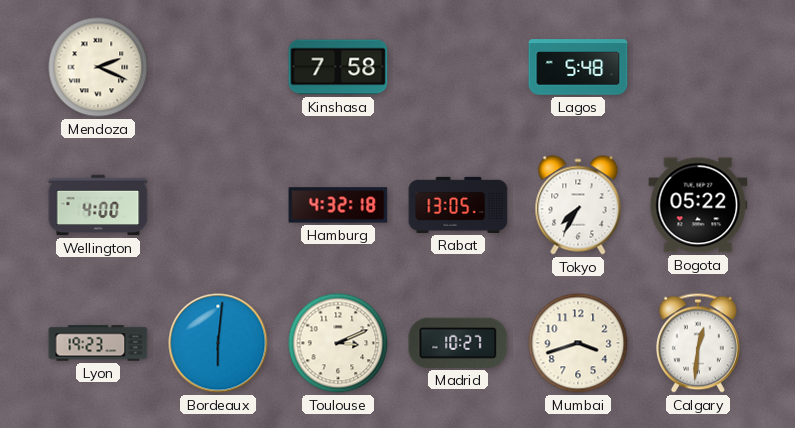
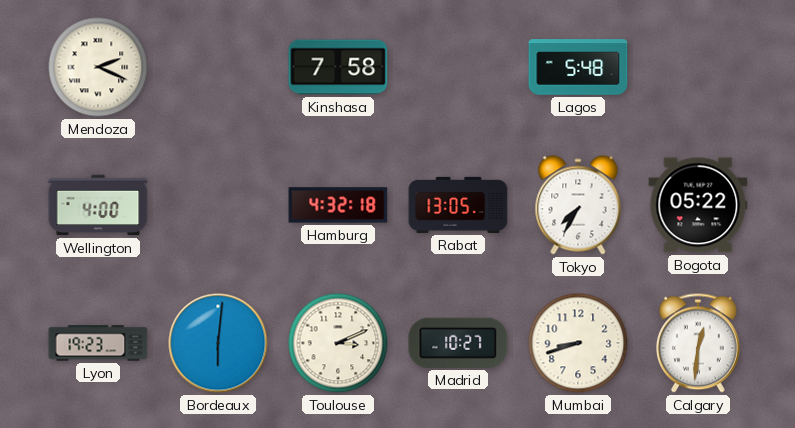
Mumbai: 3:42 -> 8:42 (578, 343)
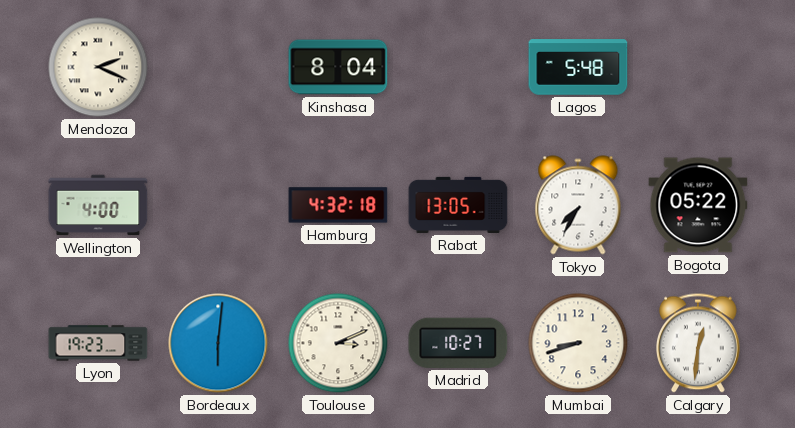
Kinshasa: 7:58 -> 8:04 (338, 67)
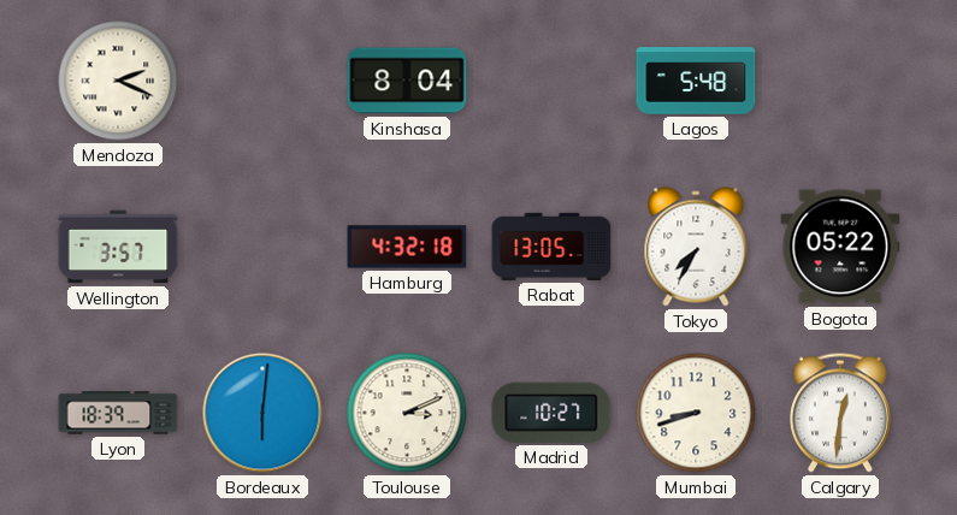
Wellington: 4:00 -> 3:57 (118, 247)
Lyon: 19:23 -> 18:39 (118, 413)
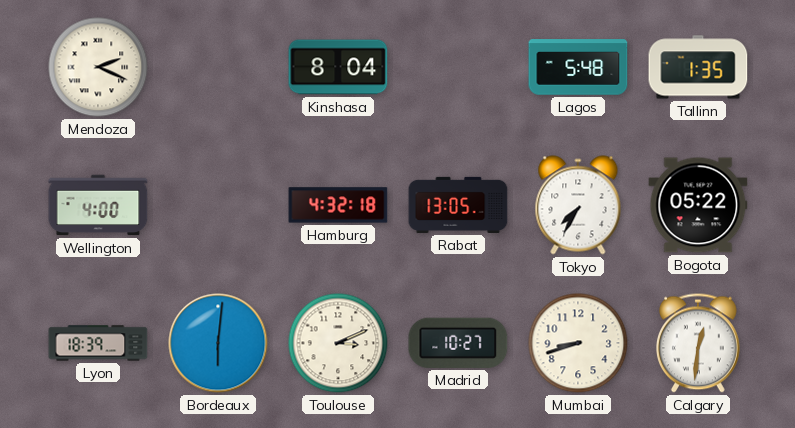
Tallinn: none -> 1:35 (698, 67)
Wellington: 3:57 -> 4:00 (98, 205)
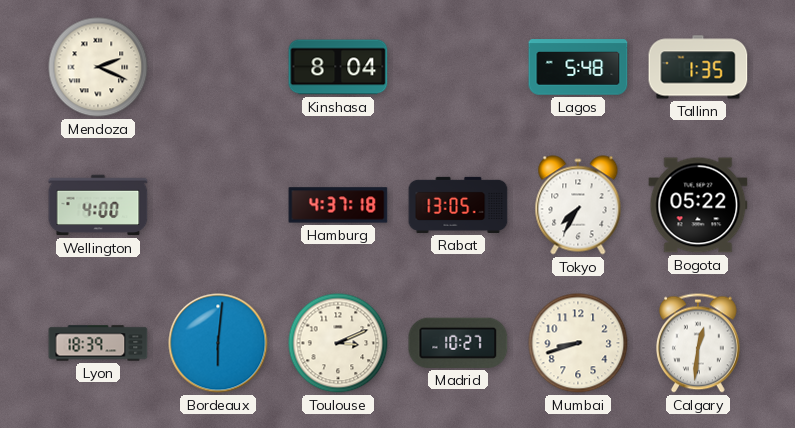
Hamburg: 4:32 -> 4:37 (338, 205)
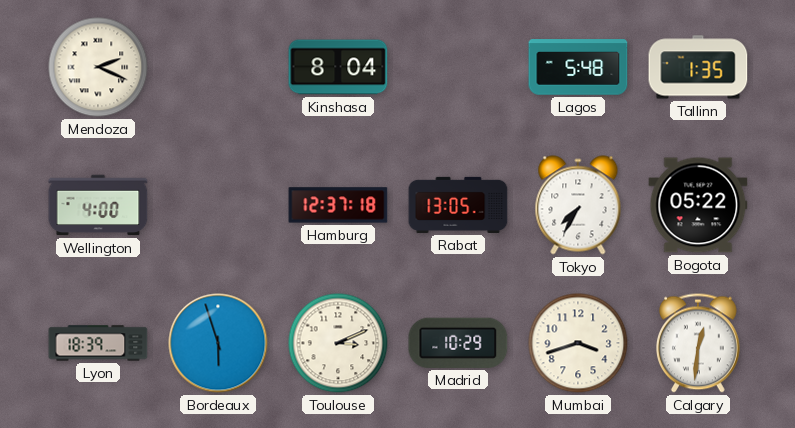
Hamburg: 4:37 -> 12:37 (338, 205)
Bordeaux: 6:01 -> 5:57 (218, 343)
Madrid: 10:27 -> 10:29 (458, 343)
Mumbai: 8:42 -> 3:42 (578, 343)
